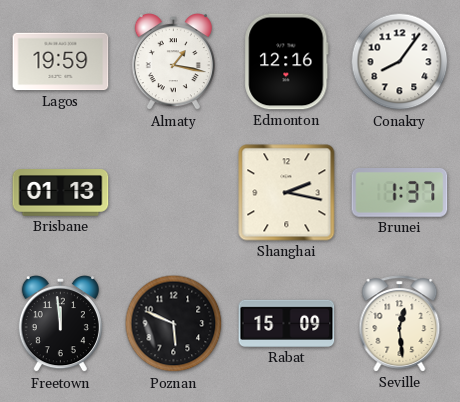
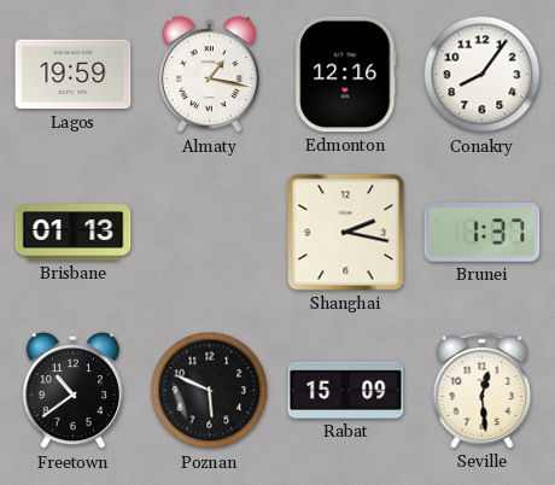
Freetown: 11:59 -> 10:39 (72, 392)
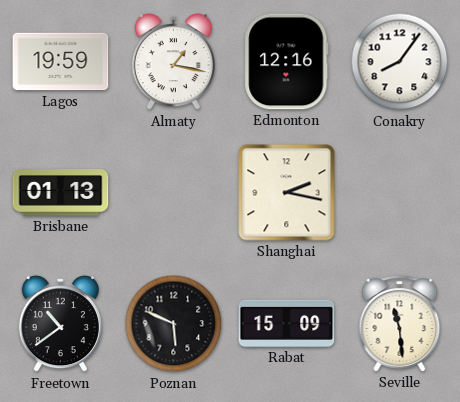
Brunei: 1:37 -> none (483, 233)
Seville: 12:29 -> 11:29 (400, 324)
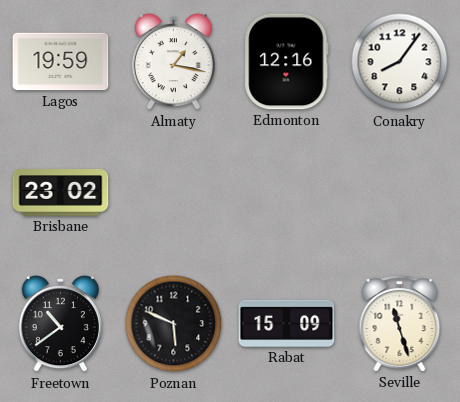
Brisbane: 01:13 -> 23:02 (61, 193)
Shanghai: 2:17 -> none (287, 193)
Seville: 11:29 -> 11:27 (400, 324)
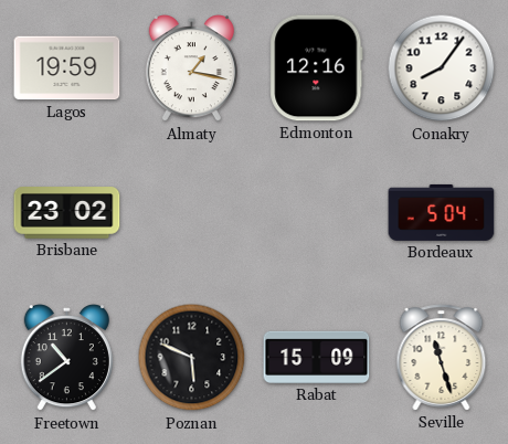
Bordeaux: none -> 5:04 (442, 212)
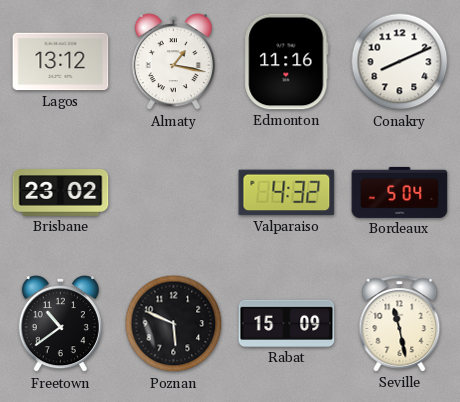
Lagos: 19:59 -> 13:12 (61, 62)
Edmonton: 12:16 -> 11:16 (287, 62)
Conakry: 8:06 -> 8:11 (400, 62)
Valparaiso: none -> 4:32 (287, 193)
Seville: 11:27 -> 11:28 (400, 324)
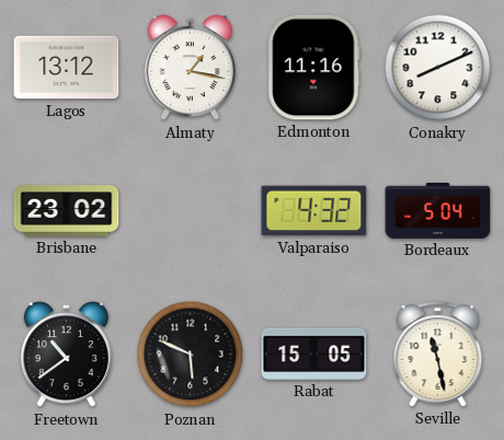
Rabat: 15:09 -> 15:05 (314, 354)
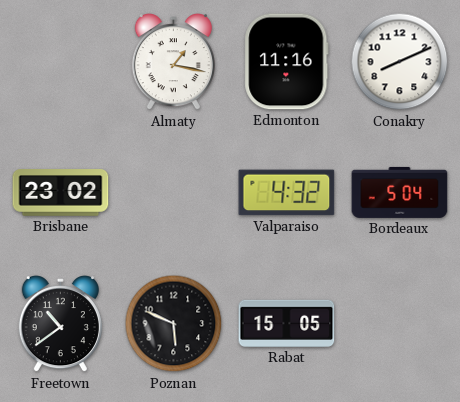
Lagos: 13:12 -> none (67, 68)
Seville: 11:28 -> none (438, 355)
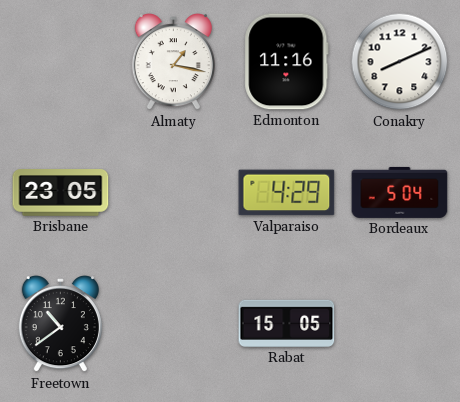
Brisbane: 23:02 -> 23:05 (61, 193)
Valparaiso: 4:32 -> 4:29 (287, 193)
Poznan: 5:49 -> none (174, 324)
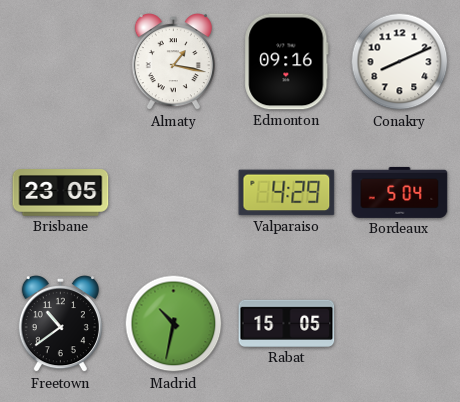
Edmonton: 11:16 -> 09:16 (287, 62)
Madrid: none -> 10:32 (174, 324)
